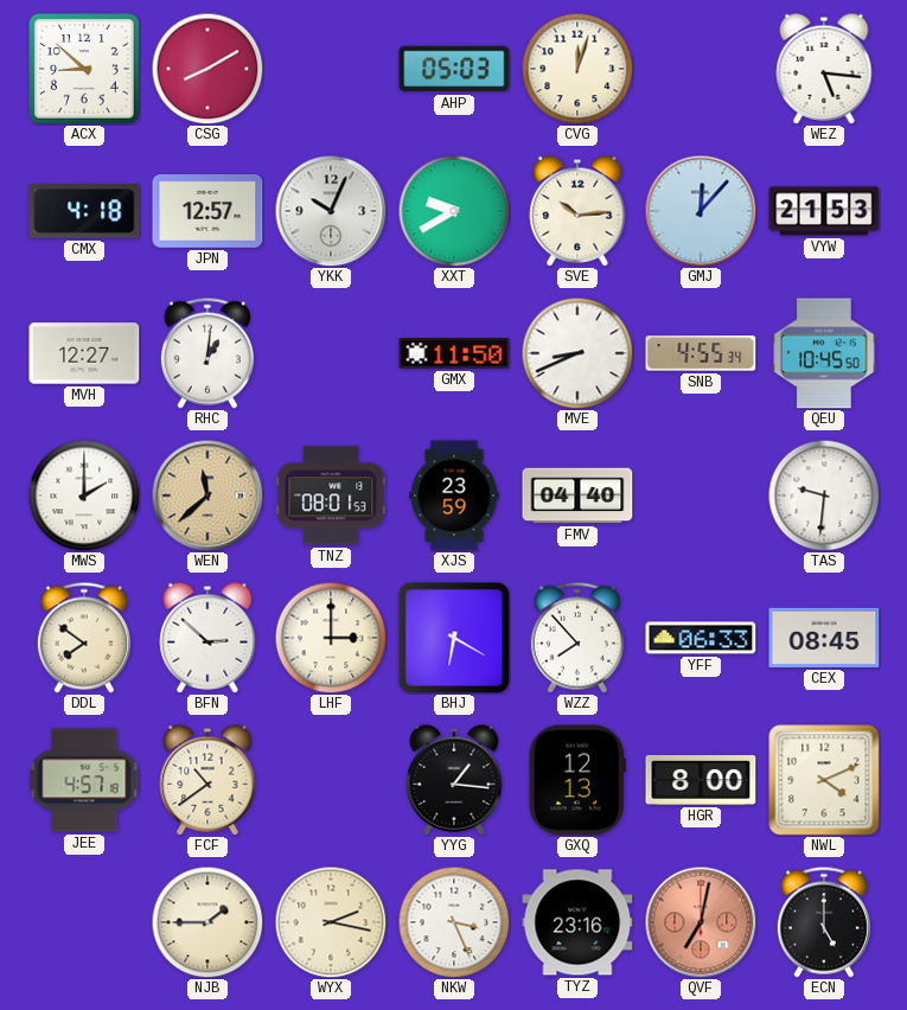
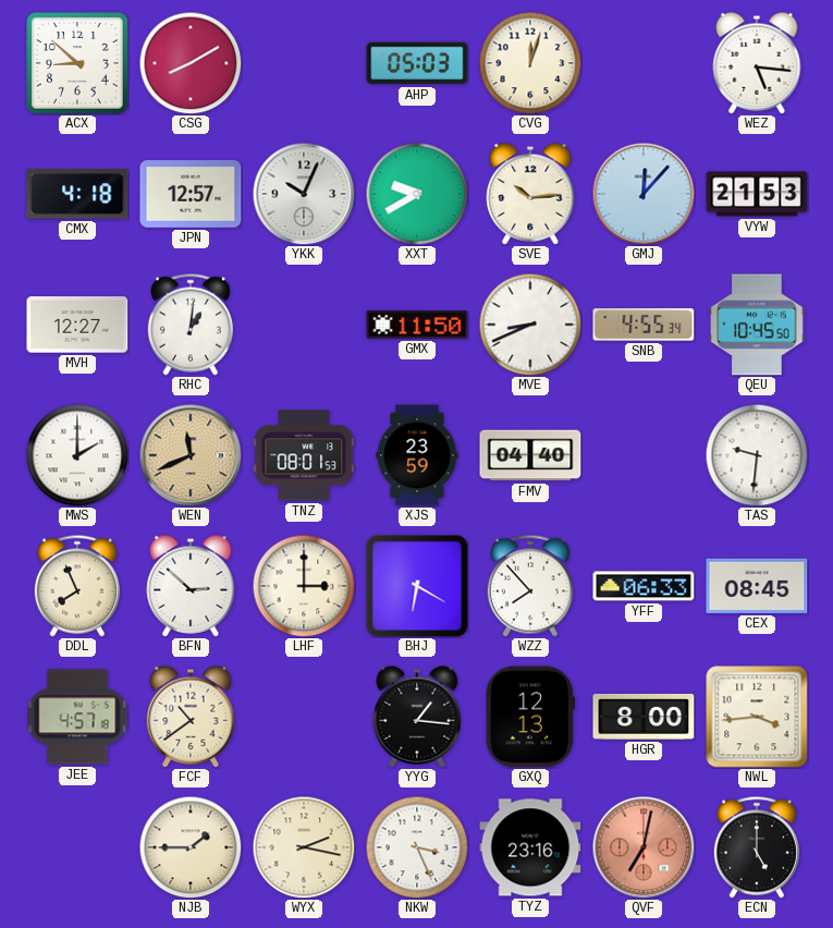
WEN: 11:38 -> 11:41 (191, 455)
DDL: 7:51 -> 7:56 (77, 586)
NWL: 4:11 -> 3:44 (757, 717)
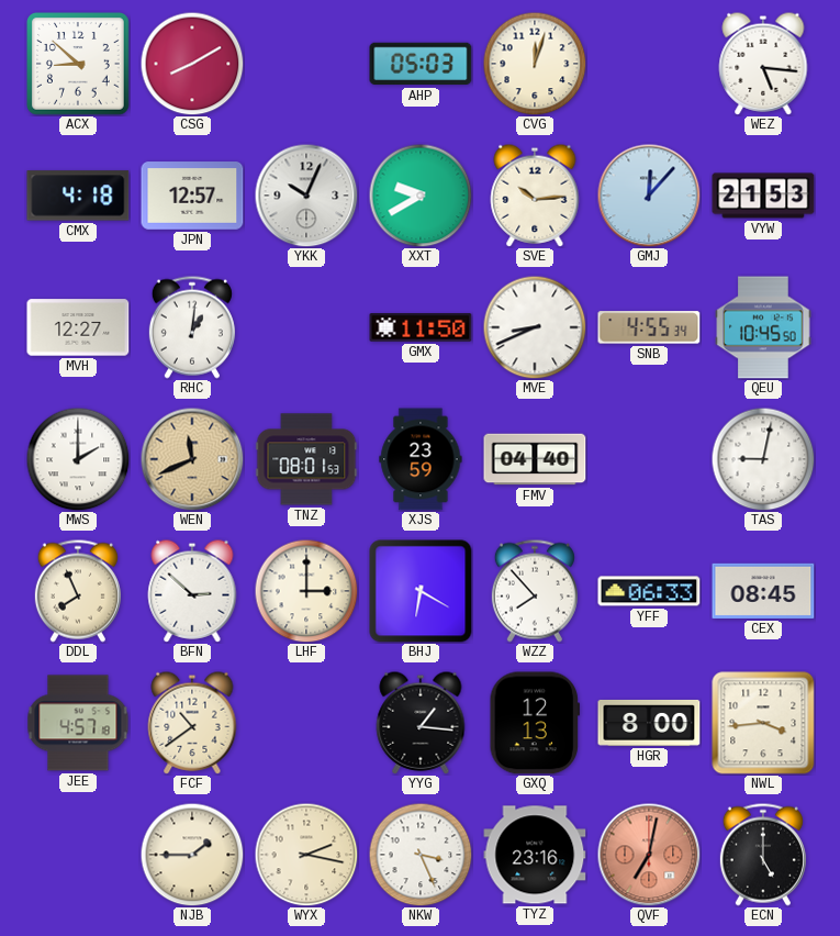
TAS: 9:31 -> 9:02 (763, 459)
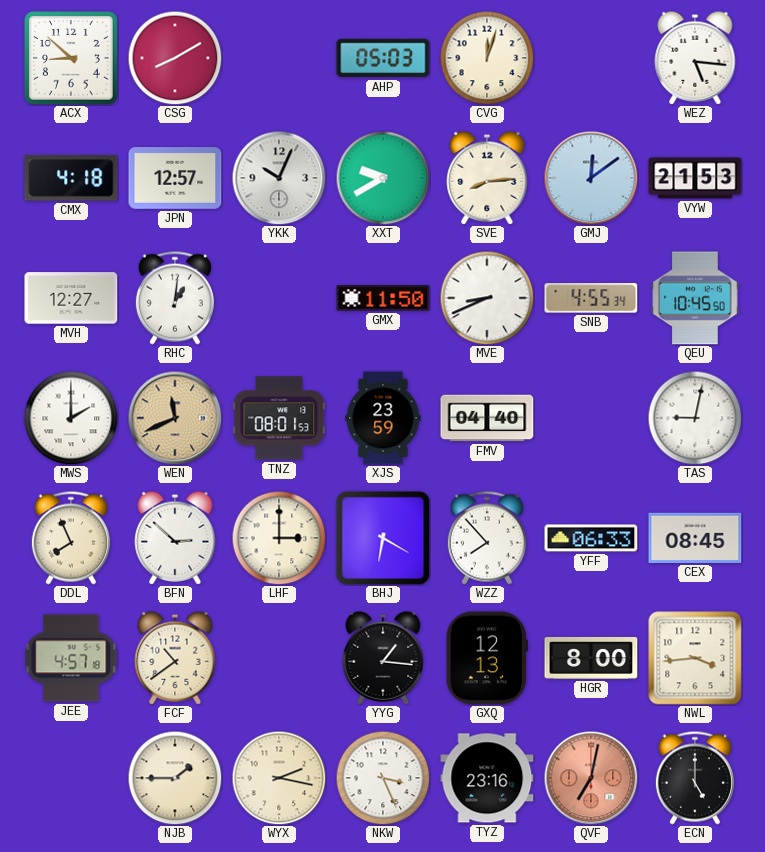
SVE: 10:14 -> 8:14 (487, 178)
GMJ: 12:07 -> 12:09 (591, 178)
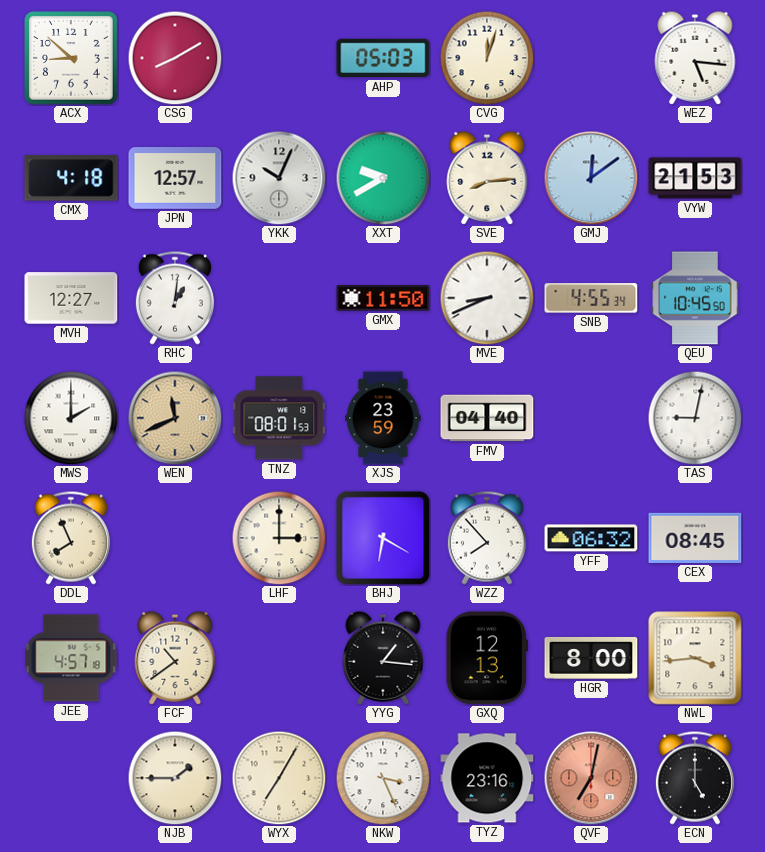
BFN: 2:52 -> none (175, 538)
YFF: 06:33 -> 06:32 (591, 538)
WYX: 2:17 -> 7:05 (279, 778)
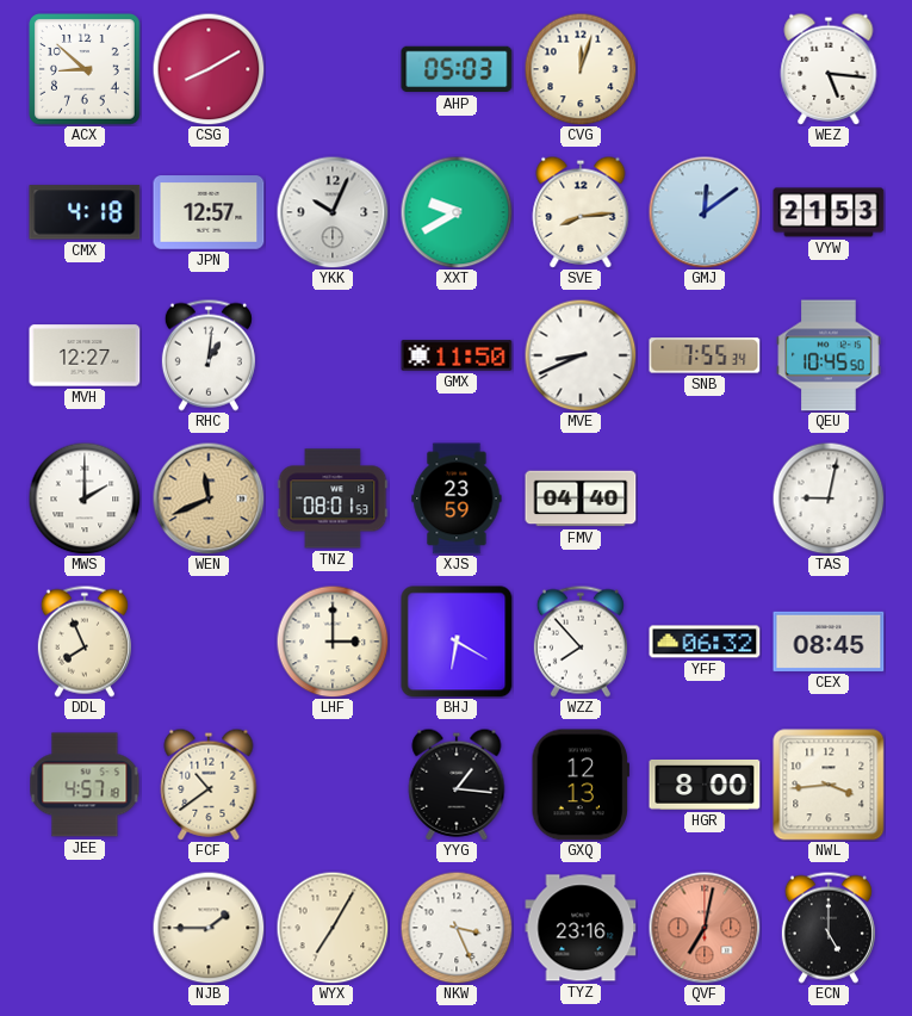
SNB: 4:55 -> 7:55 (705, 355)
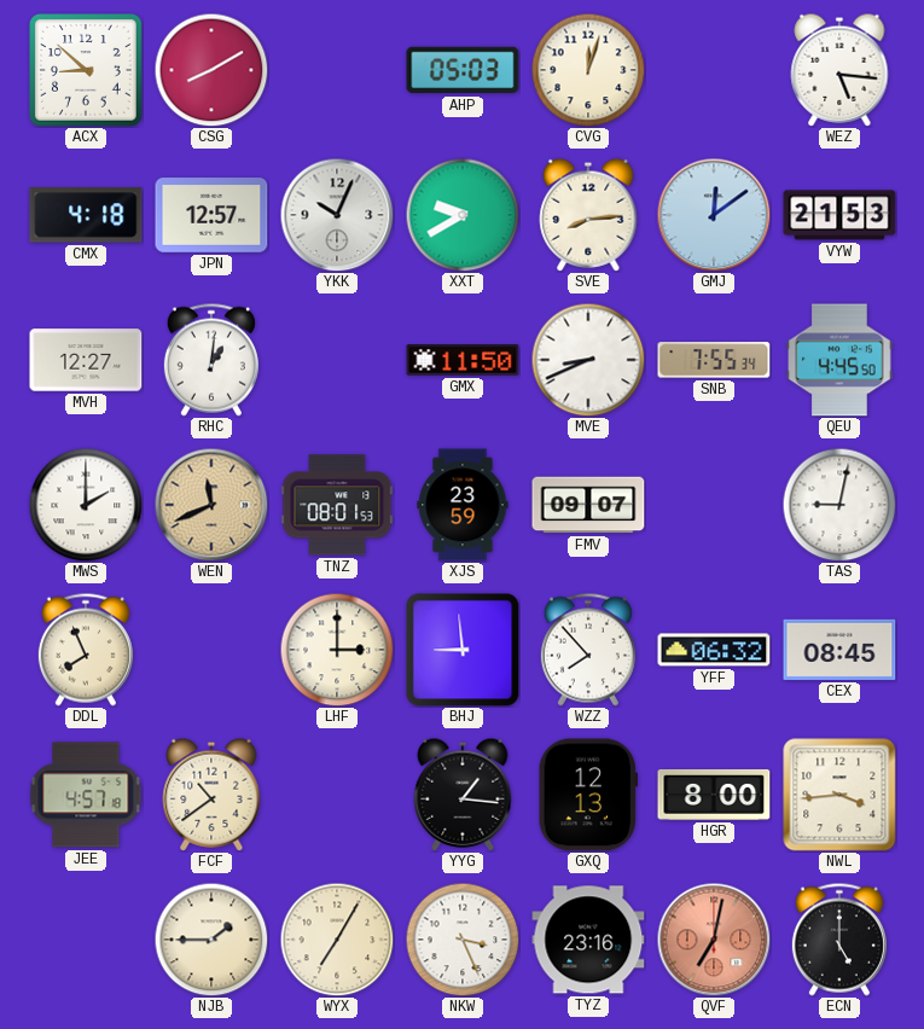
QEU: 10:45 -> 4:45 (839, 360)
FMV: 04:40 -> 09:07 (588, 505)
BHJ: 6:20 -> 8:59 (463, 650)
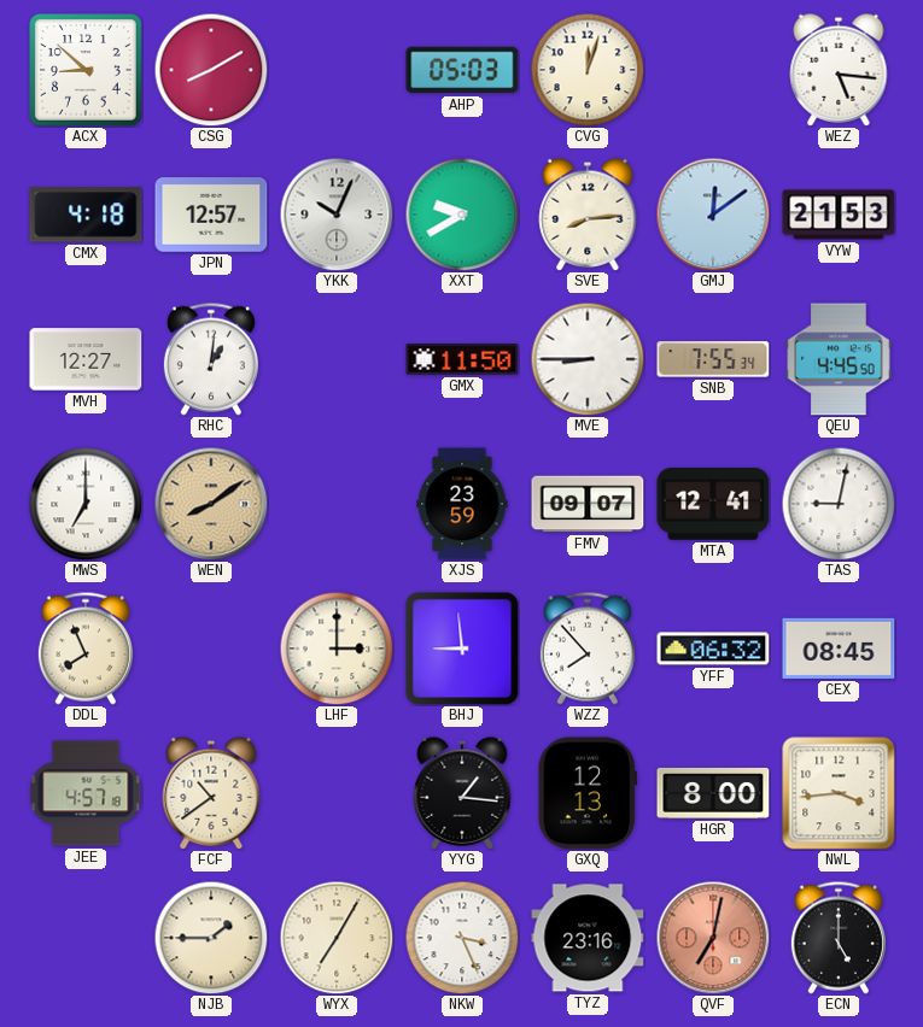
MVE: 8:41 -> 8:45 (588, 359)
MWS: 2:00 -> 7:00 (86, 504)
WEN: 11:41 -> 8:09 (211, 504)
TNZ: 08:01 -> none (337, 505)
MTA: none -> 12:41 (713, 504)
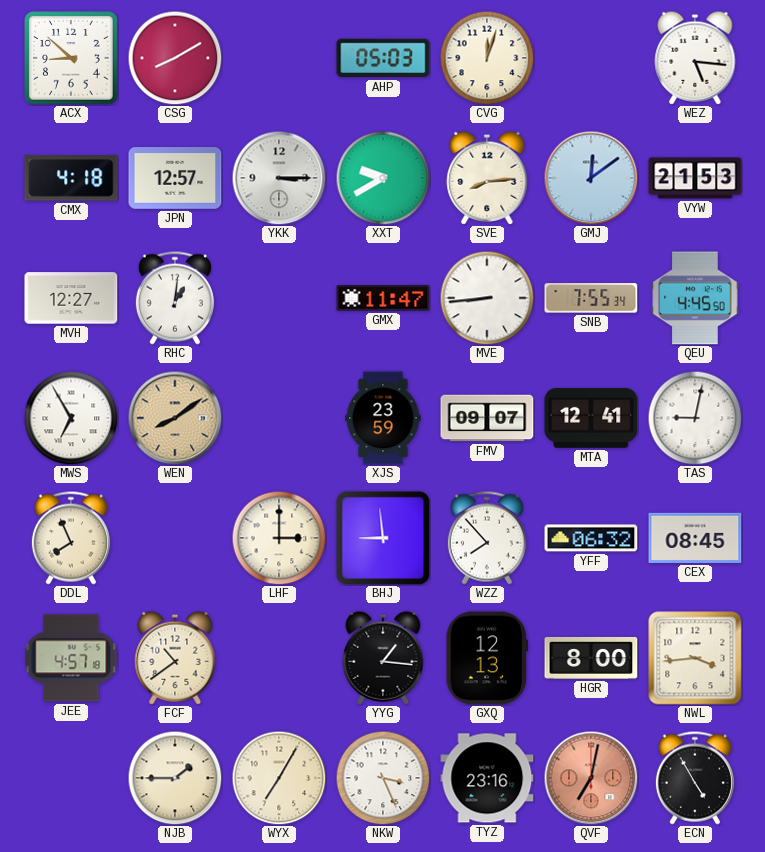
YKK: 10:04 -> 3:15 (279, 178)
GMX: 11:50 -> 11:47 (383, 298)
MVE: 8:45 -> 8:44 (487, 298)
MWS: 7:00 -> 6:55 (71, 418)
ECN: 5:00 -> 4:55 (695, 778)
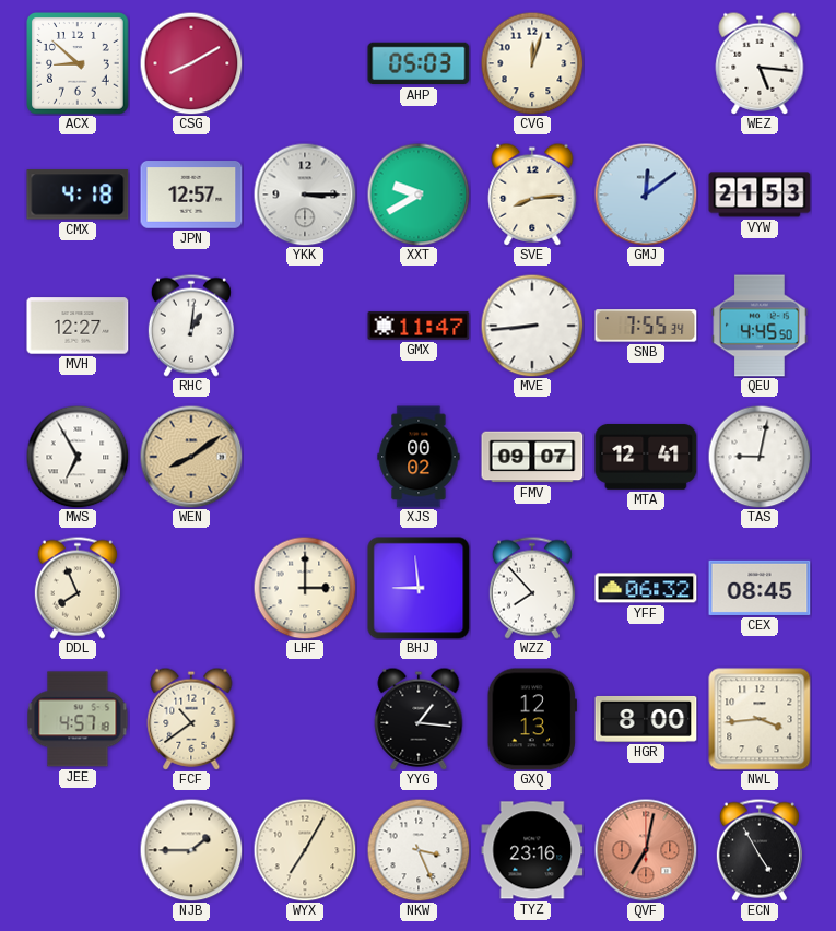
XJS: 23:59 -> 00:02 (419, 457)
